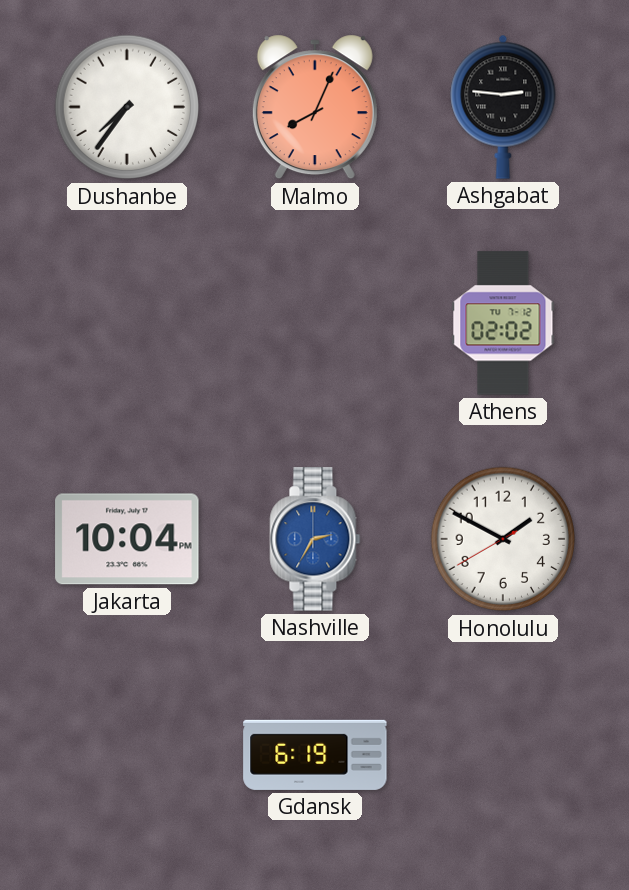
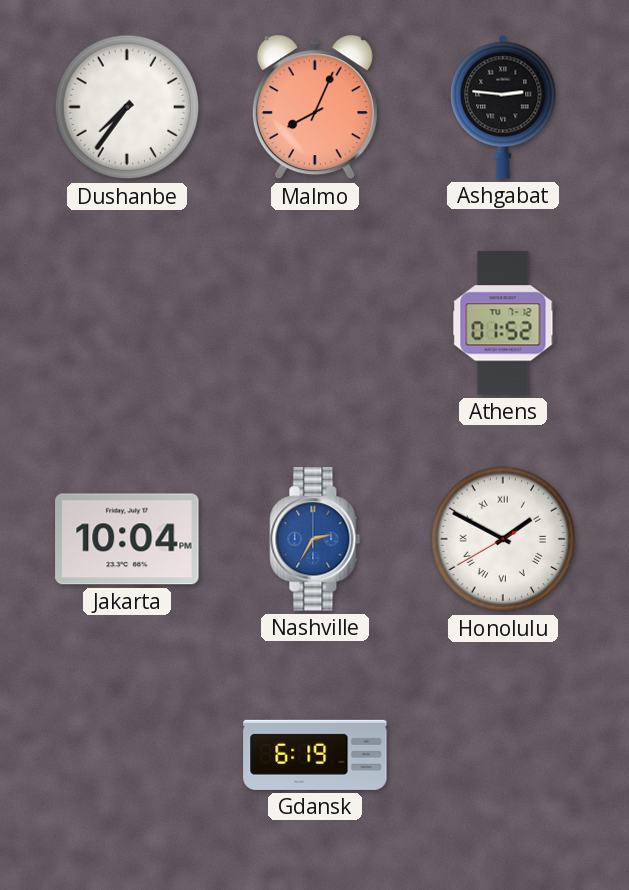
Athens: 02:02 -> 01:52 (503, 323)
Honolulu numerals: Arabic -> Roman (503, 539)
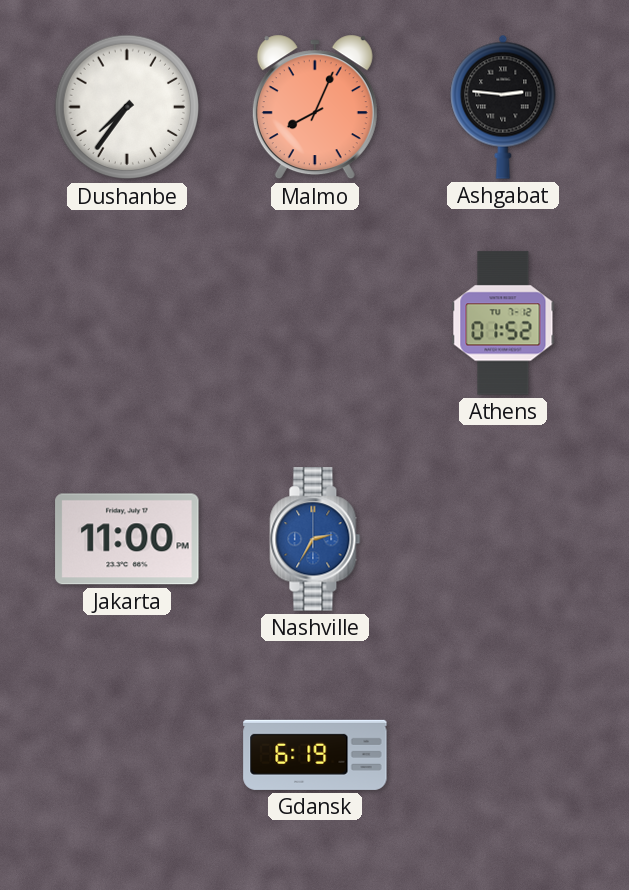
Jakarta: 10:04 -> 11:00 (127, 539)
Honolulu: 1:49 -> none (503, 539)
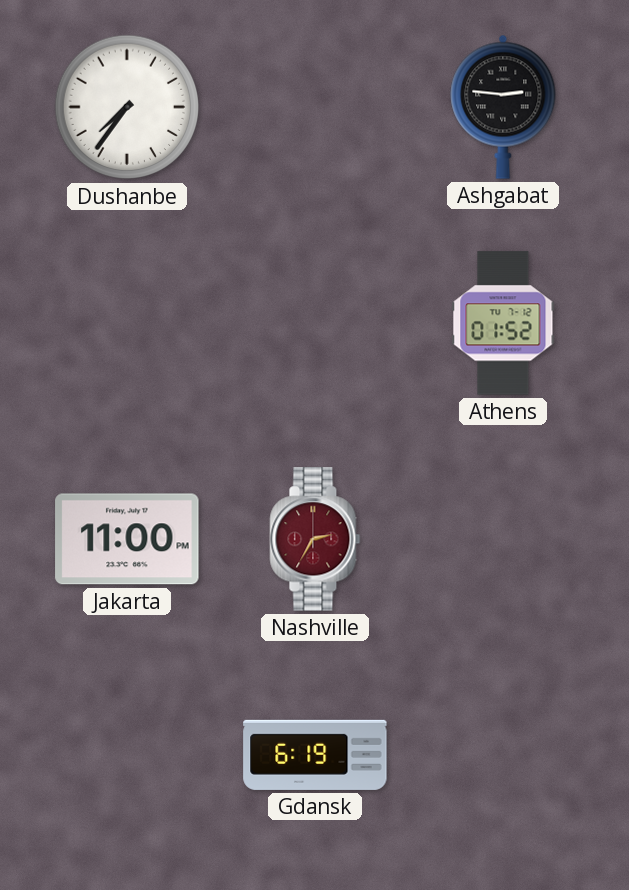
Malmo: 8:04 -> none (315, 107)
Nashville dial: blue -> burgundy (315, 539)
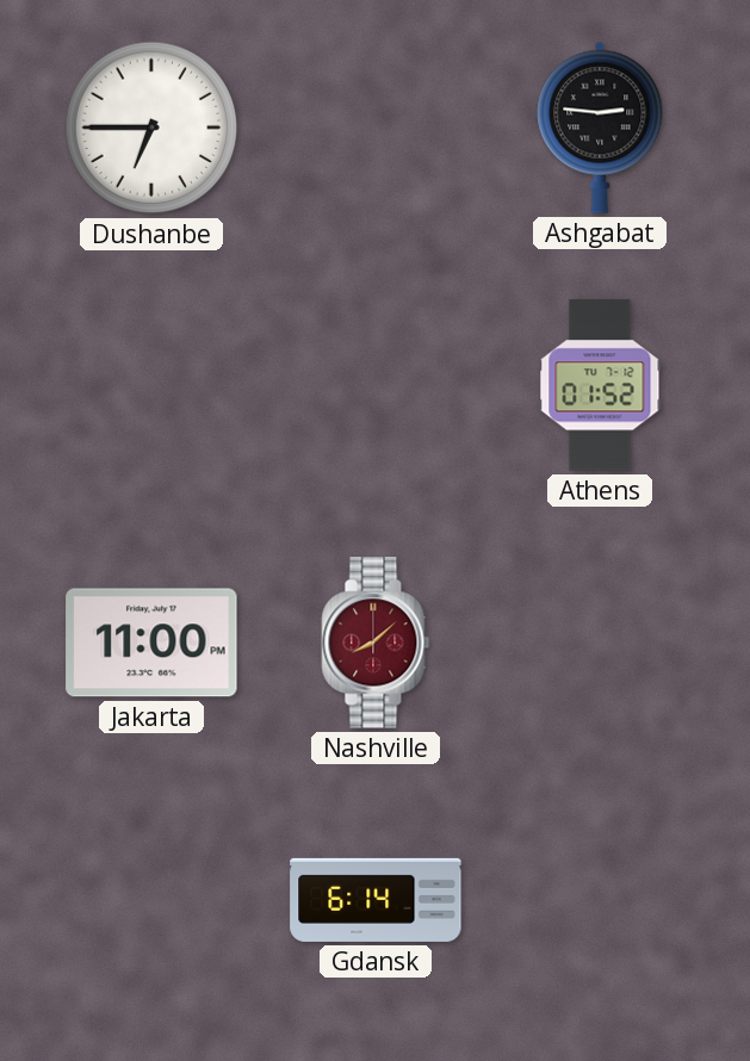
Dushanbe: 7:36 -> 6:45 (151, 128)
Nashville: 2:35 -> 8:08 (376, 643)
Gdansk: 6:19 -> 6:14 (376, 900)
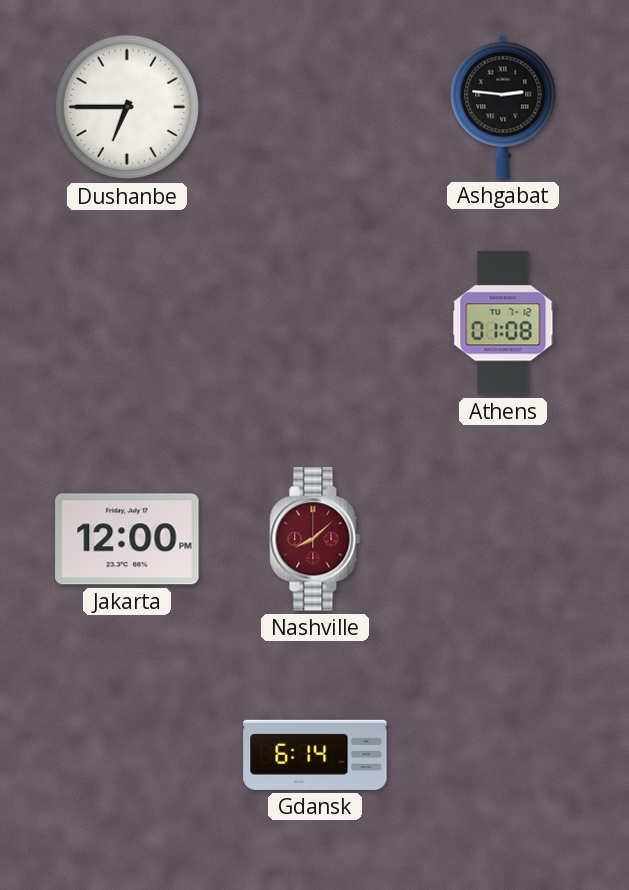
Athens: 01:52 -> 01:08 (503, 323)
Jakarta: 11:00 -> 12:00 (127, 539)
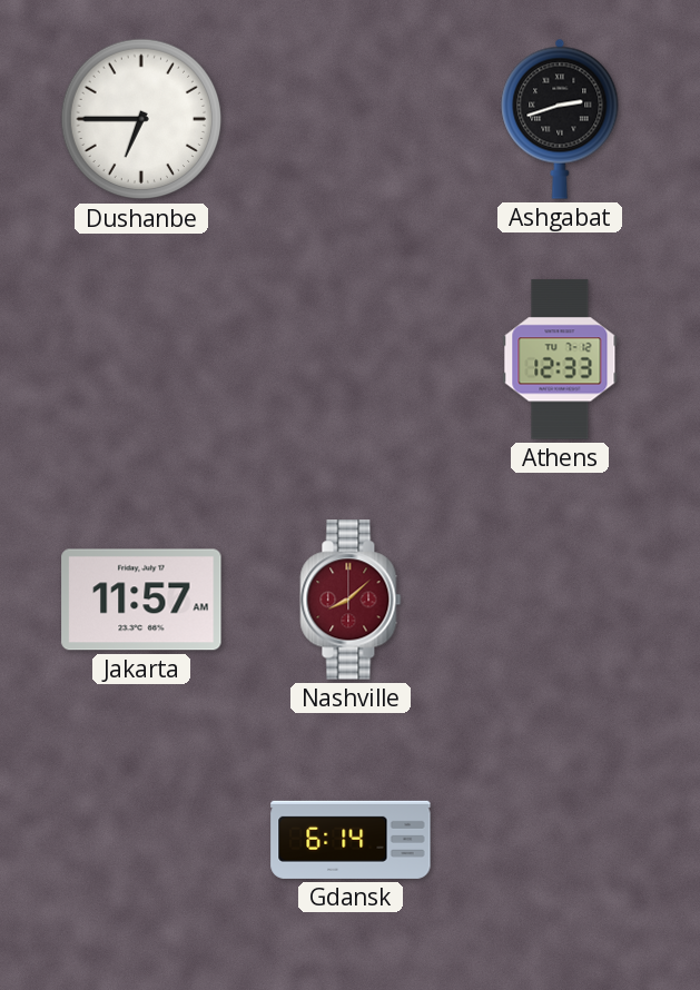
Ashgabat: 2:46 -> 2:42 (560, 119)
Athens: 01:08 -> 12:33 (560, 359)
Jakarta: 12:00 -> 11:57 (141, 600)
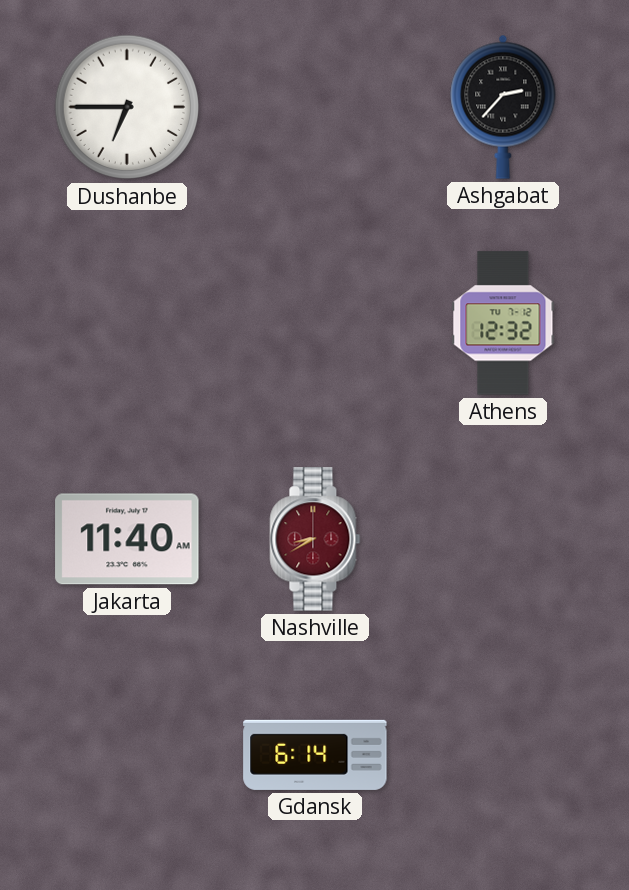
Ashgabat: 2:42 -> 2:37 (503, 107)
Athens: 12:33 -> 12:32 (503, 323)
Jakarta: 11:57 -> 11:40 (127, 539)
Nashville: 8:08 -> 8:40 (315, 539)
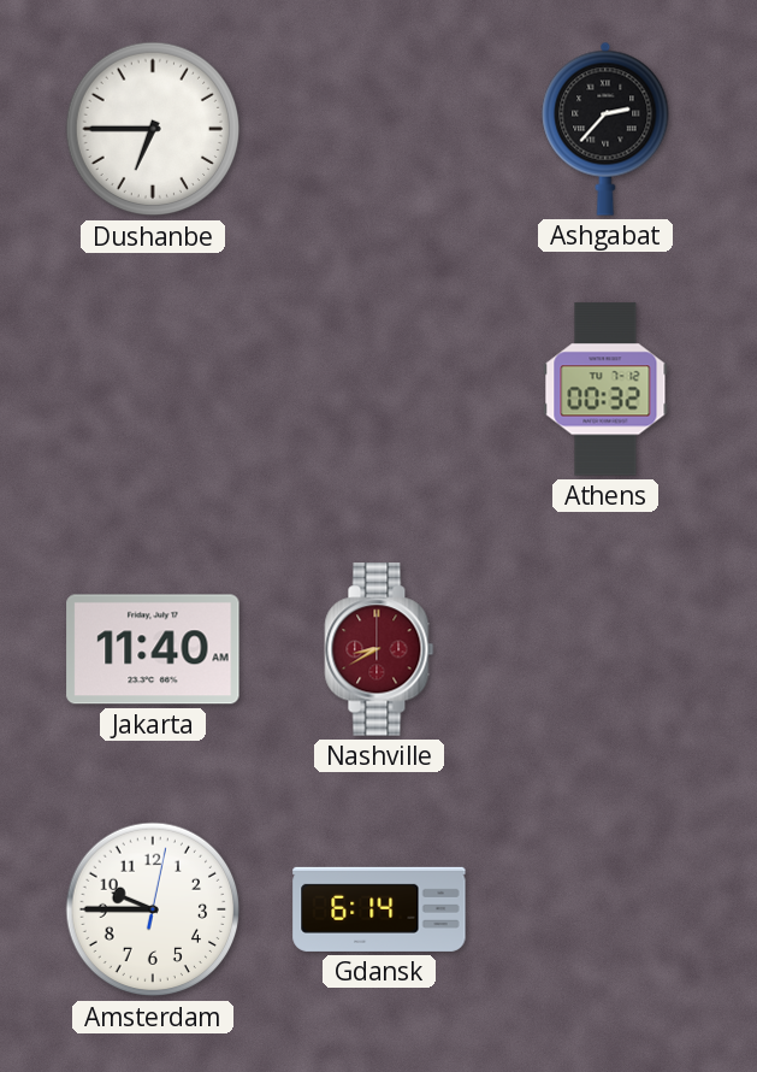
Athens: 12:32 -> 00:32 (605, 389)
Amsterdam: none -> 9:45 (153, 909)
